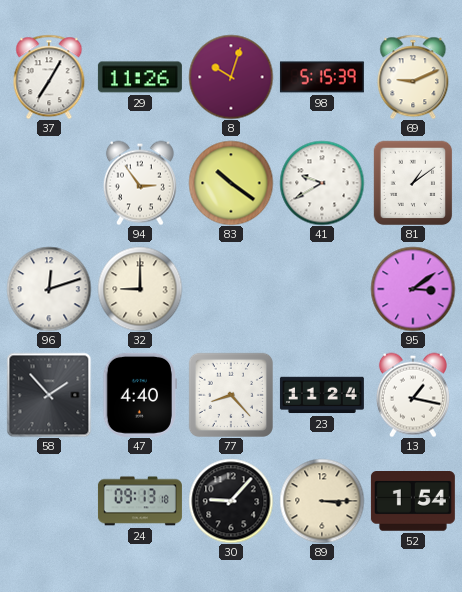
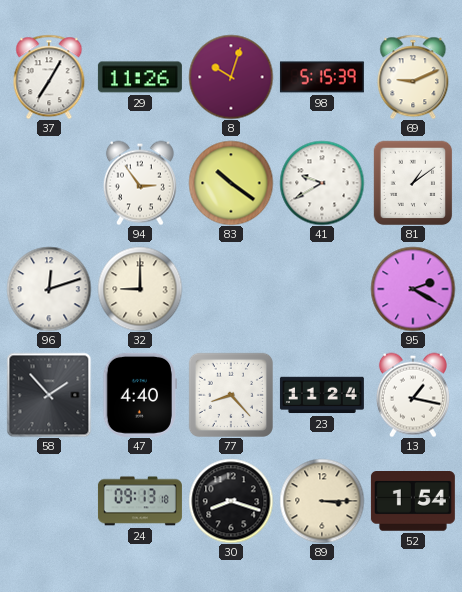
95: 3:09 -> 2:20 (413, 289)
30: 9:07 -> 8:18 (231, 501)
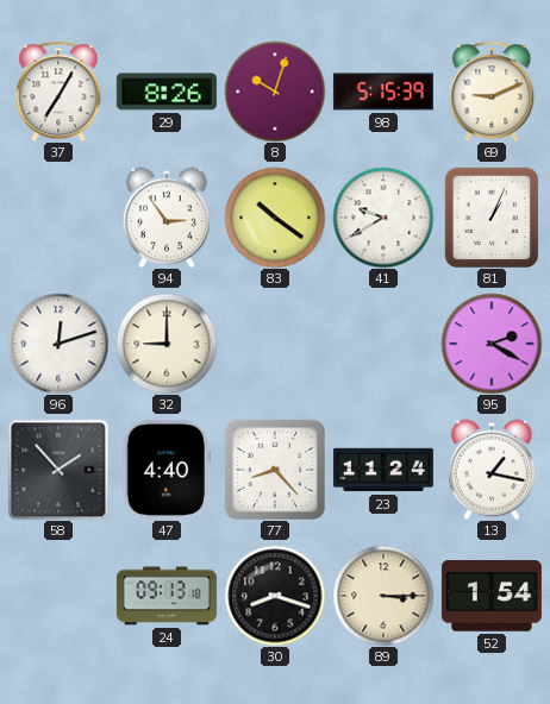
29: 11:26 -> 8:26 (167, 92)
81: 1:09 -> 1:04 (492, 218)
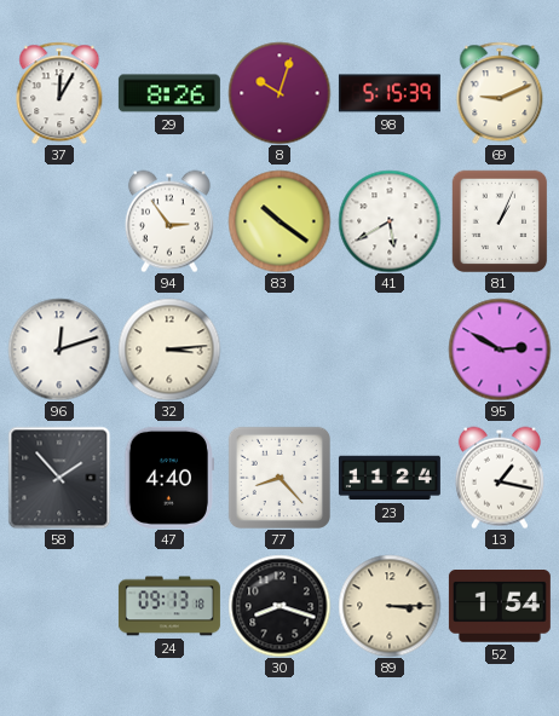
37: 7:05 -> 12:05 (59, 93)
41: 9:40 -> 5:40 (390, 221)
32: 9:00 -> 3:14 (169, 350)
95: 2:20 -> 2:50 (500, 350)
